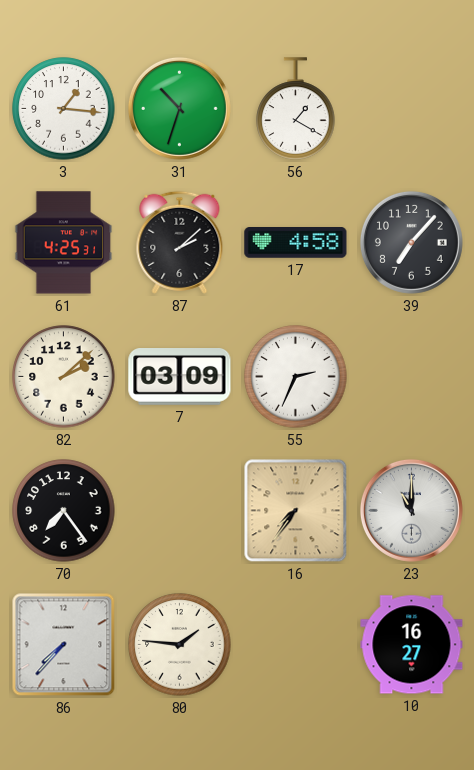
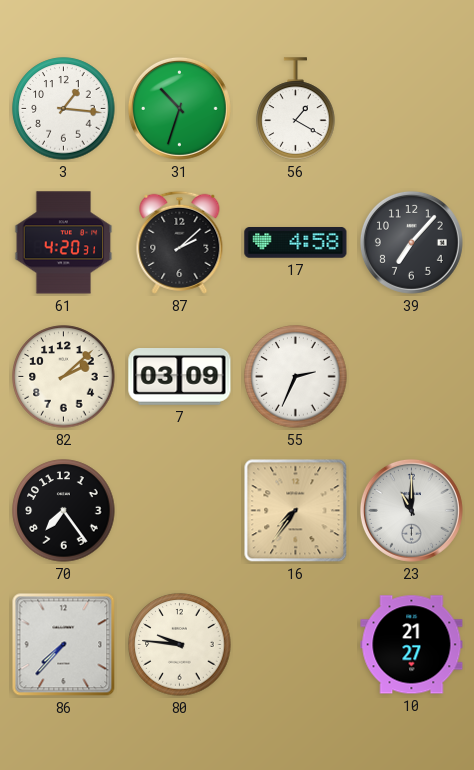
61: 4:25 -> 4:20 (64, 243)
80: 1:46 -> 9:46 (180, 645)
10: 16:27 -> 21:27 (412, 645)
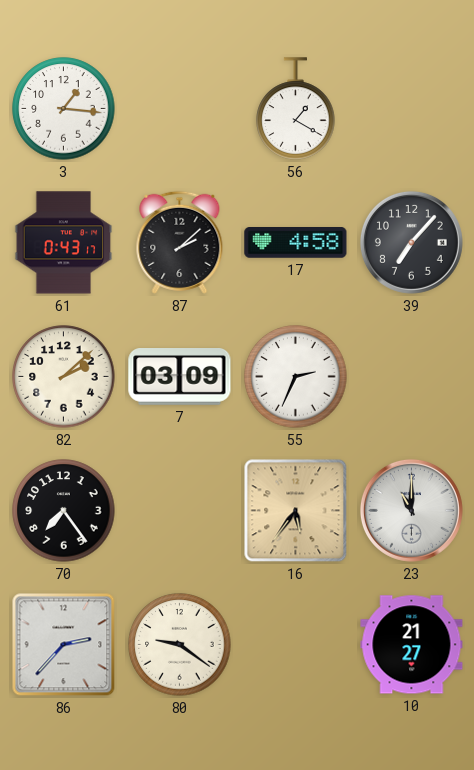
31: 10:33 -> none (179, 108)
61: 4:20 -> 0:43 (64, 243)
16: 7:36 -> 5:36 (296, 511)
86: 7:37 -> 2:37 (64, 645)
80: 9:46 -> 9:21 (180, 645)
